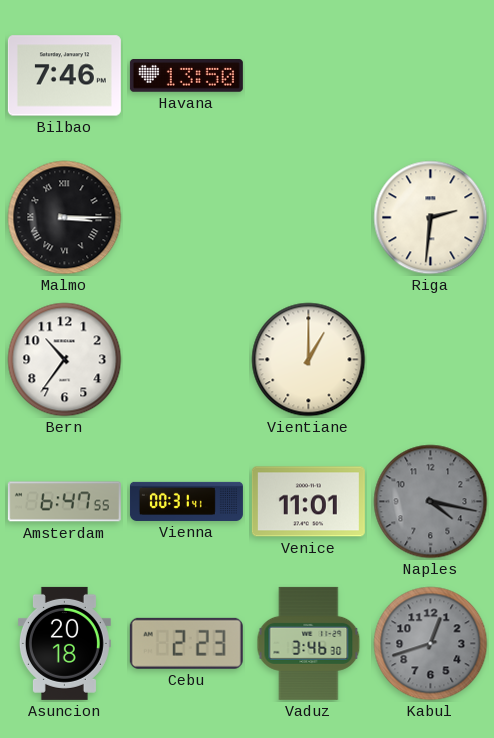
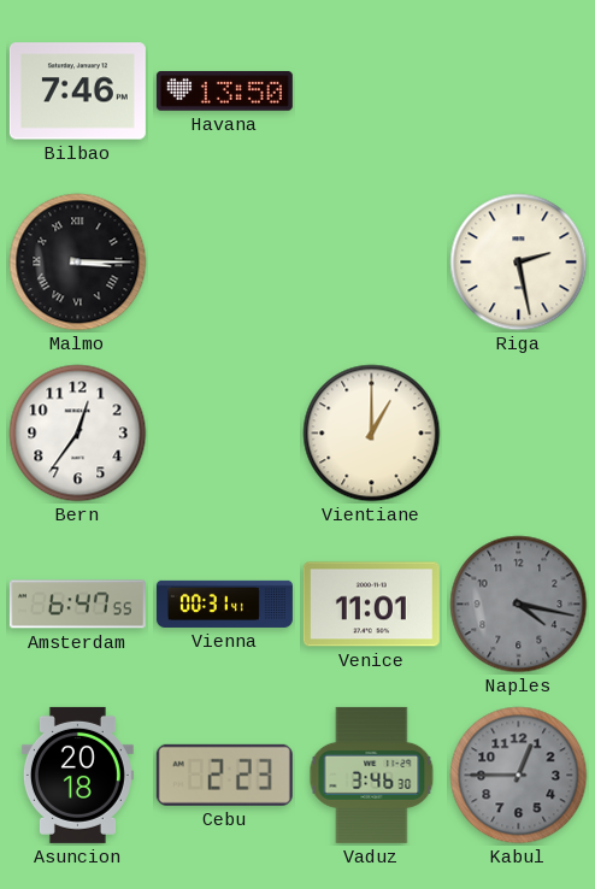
Riga: 2:31 -> 2:28 (519, 263)
Bern: 10:36 -> 12:36 (78, 434)
Kabul: 12:42 -> 12:45 (519, 776)
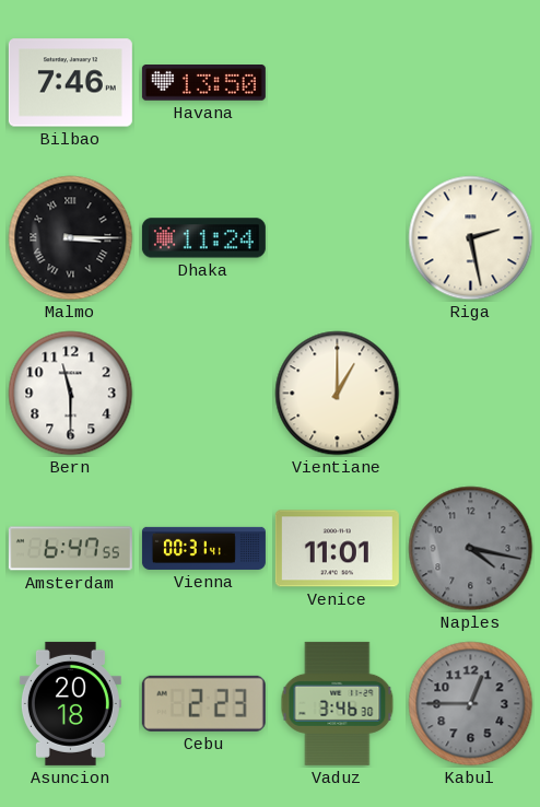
Dhaka: none -> 11:24 (203, 238)
Bern: 12:36 -> 11:30 (71, 394)
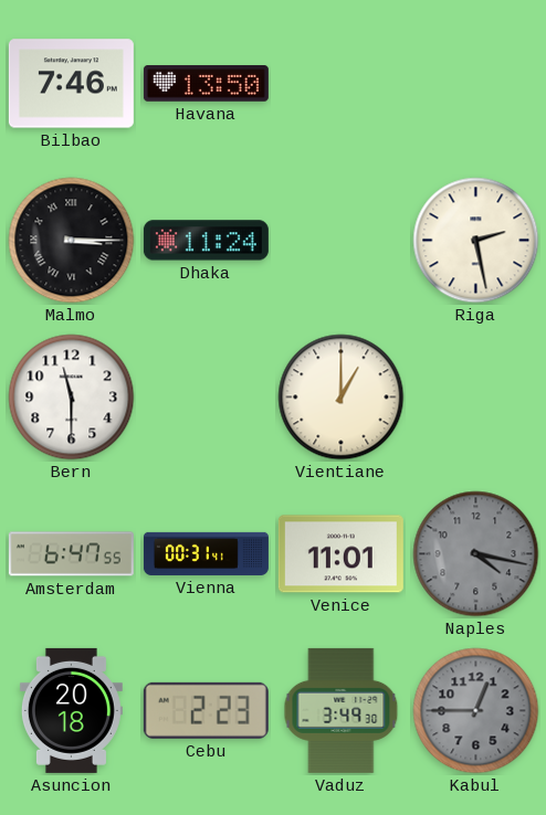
Vaduz: 3:46 -> 3:49 (342, 710)
